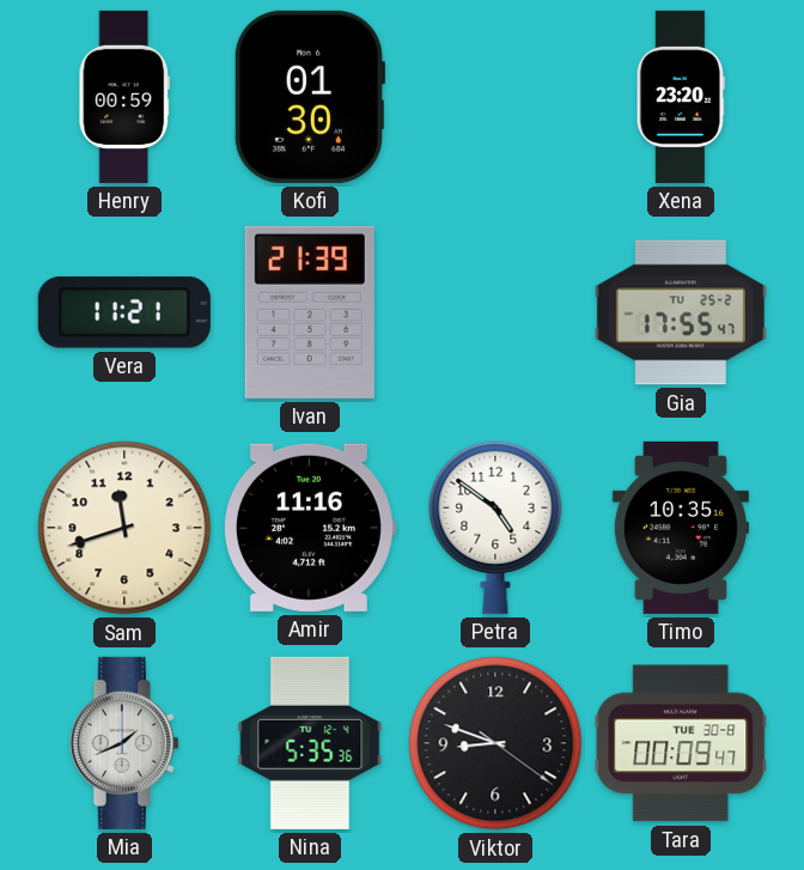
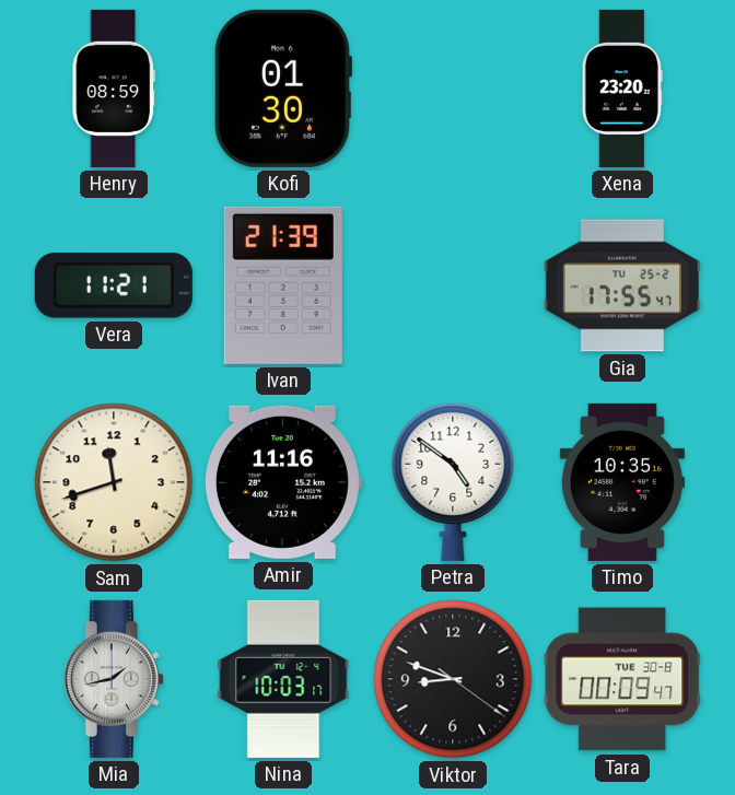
Henry: 00:59 -> 08:59 (114, 89)
Mia: 1:41 -> 1:43 (114, 679)
Nina: 5:35 -> 10:03 (283, 679)
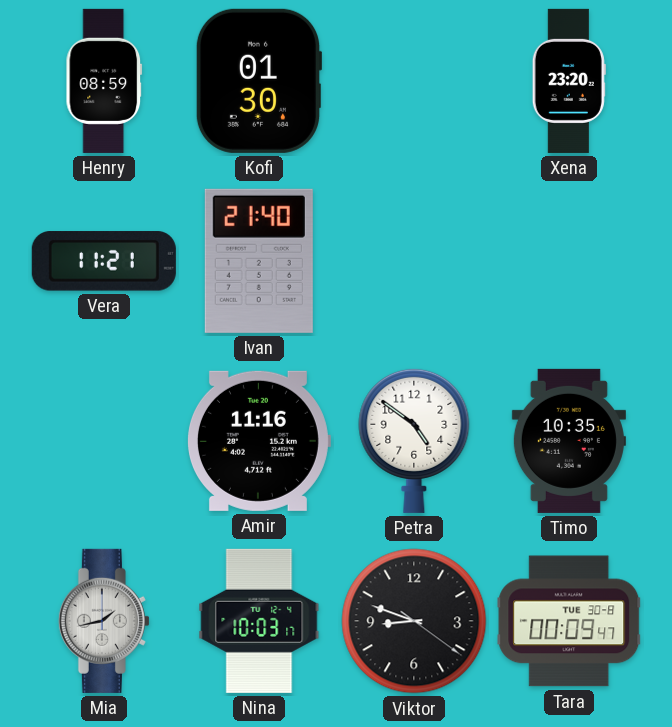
Ivan: 21:39 -> 21:40 (259, 261)
Gia: 17:55 -> none (622, 285)
Sam: 11:42 -> none (114, 482)
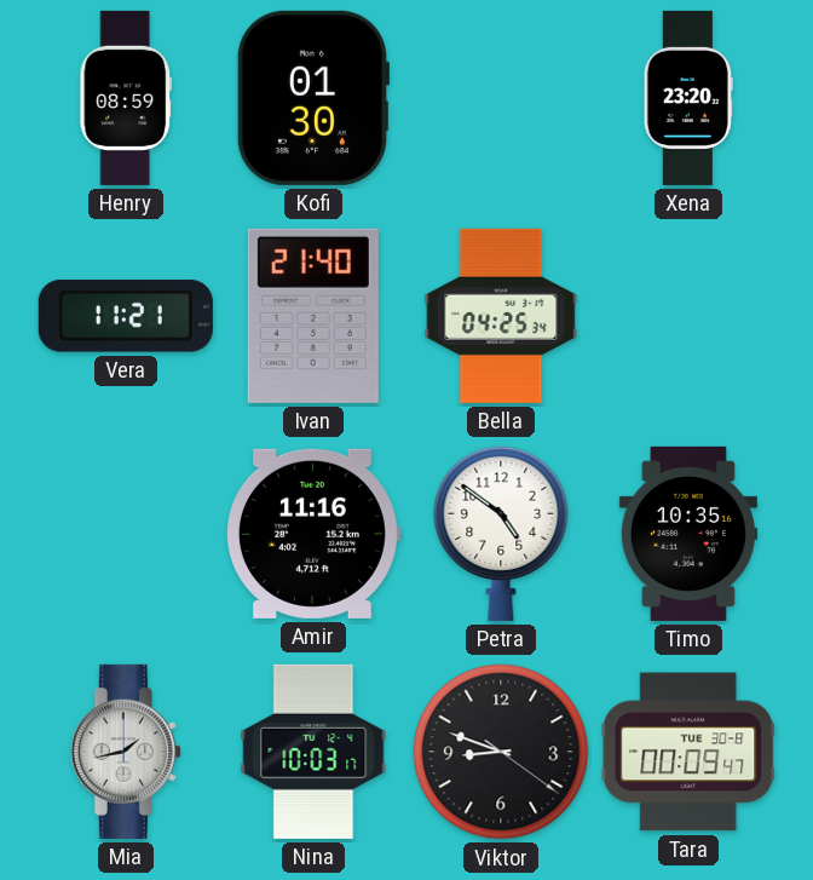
Bella: none -> 04:25 (501, 316)
